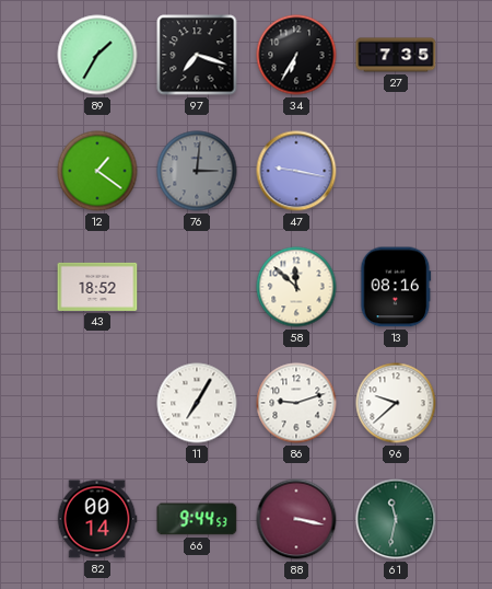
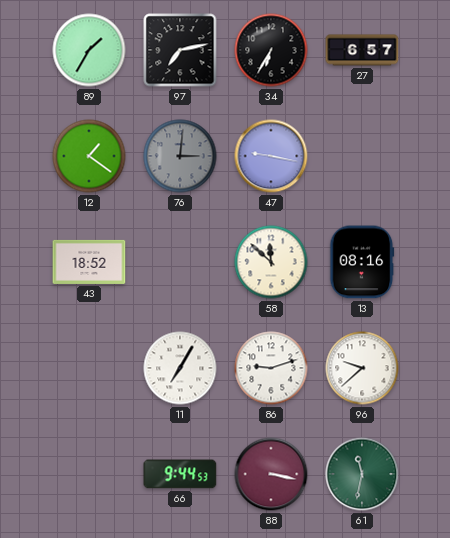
97: 7:18 -> 7:13 (180, 50)
27: 7:35 -> 6:57 (362, 50)
82: 00:14 -> none (97, 519)
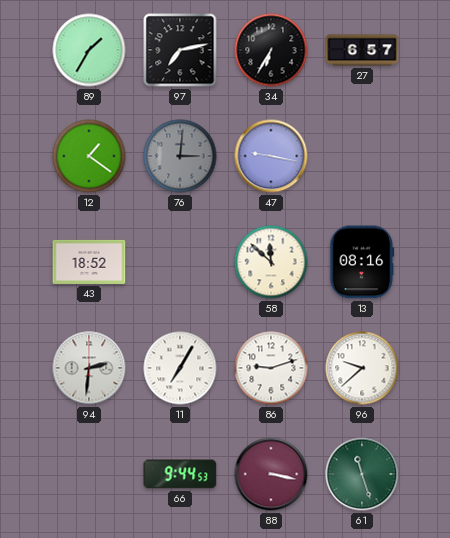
94: none -> 2:31 (89, 368)
61: 11:32 -> 11:27 (362, 474)
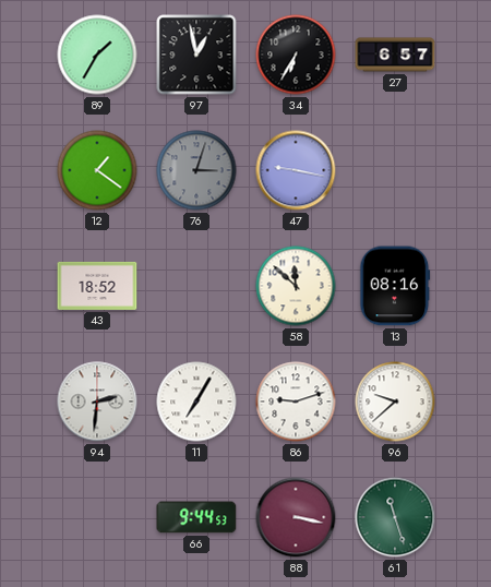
97: 7:13 -> 12:58 (196, 55)
76: 3:01 -> 3:03 (196, 170)
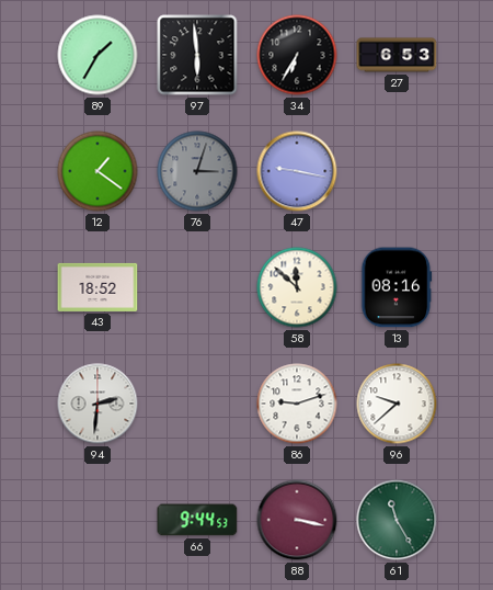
97: 12:58 -> 5:59 (197, 55)
27: 6:57 -> 6:53 (397, 55)
11: 7:05 -> none (196, 402)
61: 11:27 -> 11:25 (397, 520)
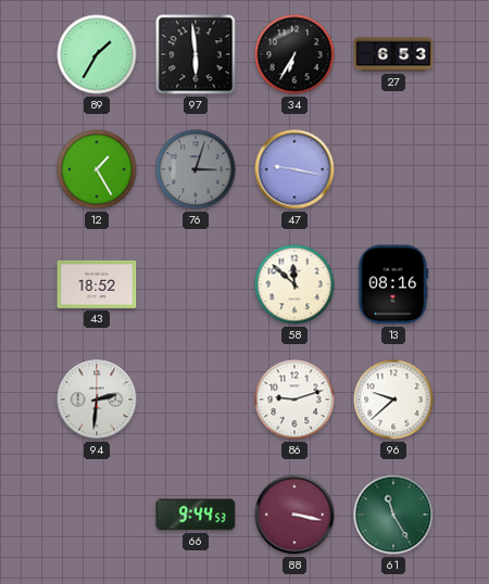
12: 1:21 -> 1:25 (97, 169)
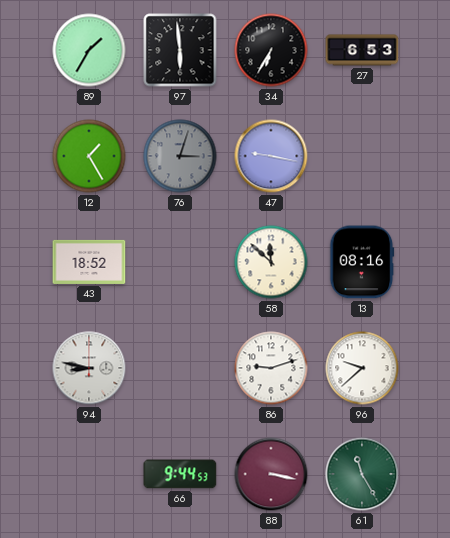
94: 2:31 -> 8:47 (89, 368)
